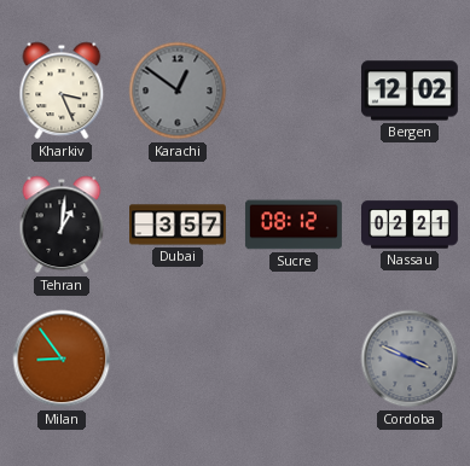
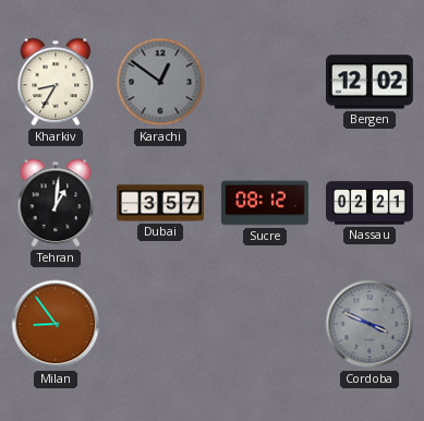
Kharkiv: 3:26 -> 8:35 (56, 82)
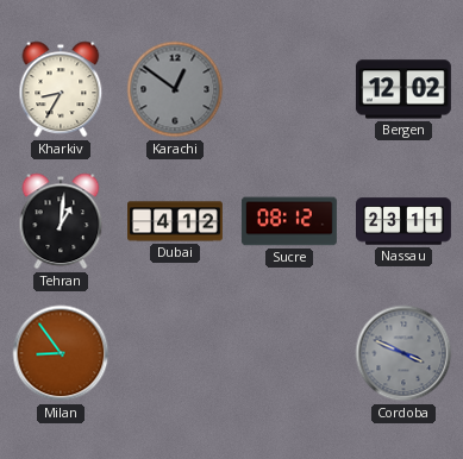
Dubai: 3:57 -> 4:12 (176, 221)
Nassau: 02:21 -> 23:11 (405, 221)
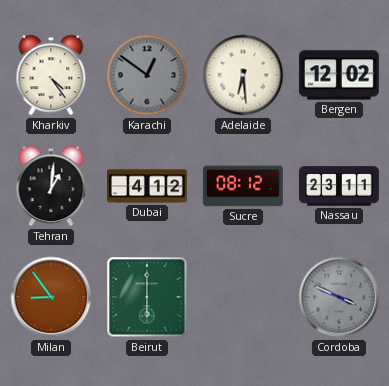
Kharkiv: 8:35 -> 4:24 (51, 75)
Adelaide: none -> 6:29 (243, 75)
Beirut: none -> 6:00 (147, 297)
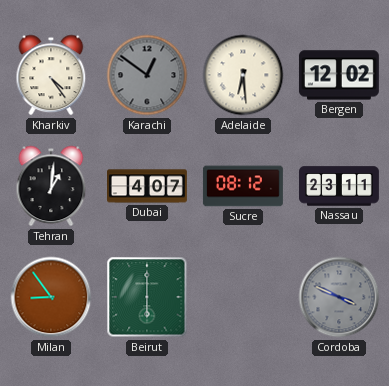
Dubai: 4:12 -> 4:07 (148, 186)
